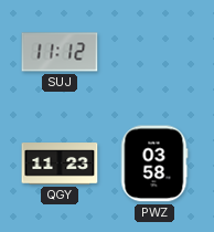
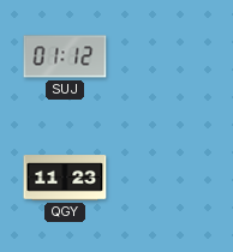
SUJ: 11:12 -> 01:12 (65, 56)
PWZ: 03:58 -> none (154, 164)
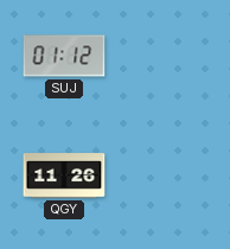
QGY: 11:23 -> 11:26 (64, 175)
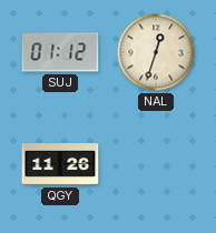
NAL: none -> 12:33 (156, 52)
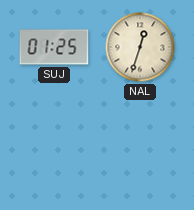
SUJ: 01:12 -> 01:25 (54, 47)
QGY: 11:26 -> none (60, 164)
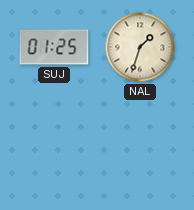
NAL: 12:33 -> 1:33 (140, 47)
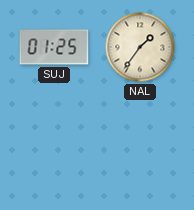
NAL: 1:33 -> 1:36 (140, 47)
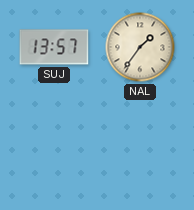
SUJ: 01:25 -> 13:57 (54, 47)
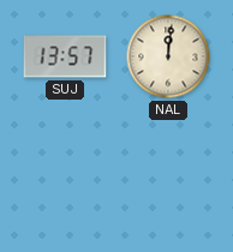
NAL: 1:36 -> 12:01 (168, 56)
